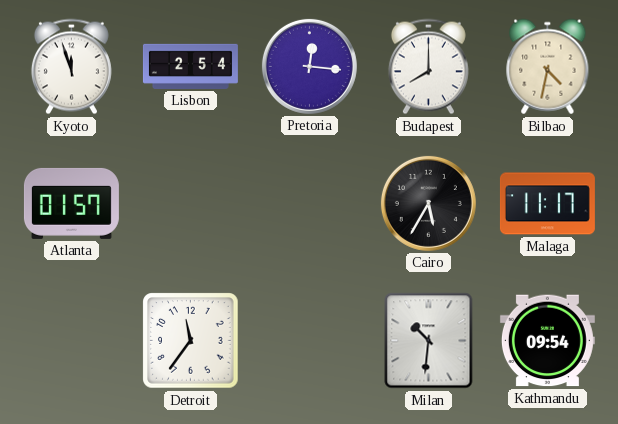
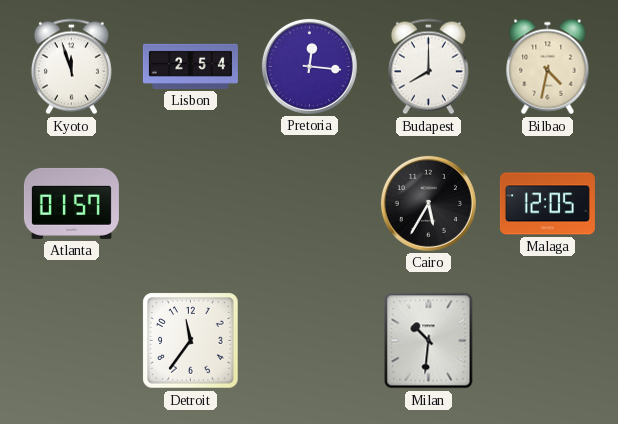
Malaga: 11:17 -> 12:05 (547, 204)
Kathmandu: 09:54 -> none (547, 341)
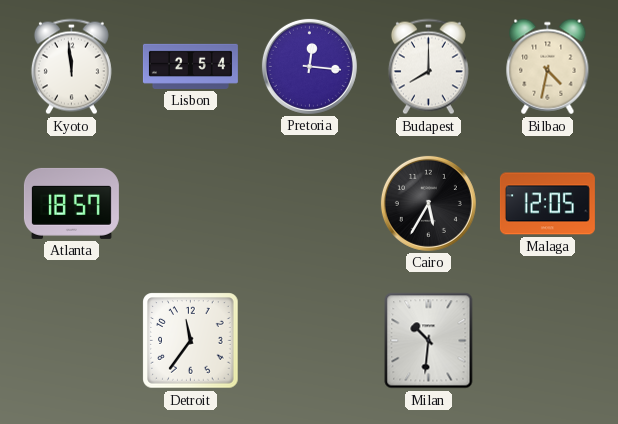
Kyoto: 11:57 -> 11:59 (71, 67)
Atlanta: 01:57 -> 18:57 (71, 203)
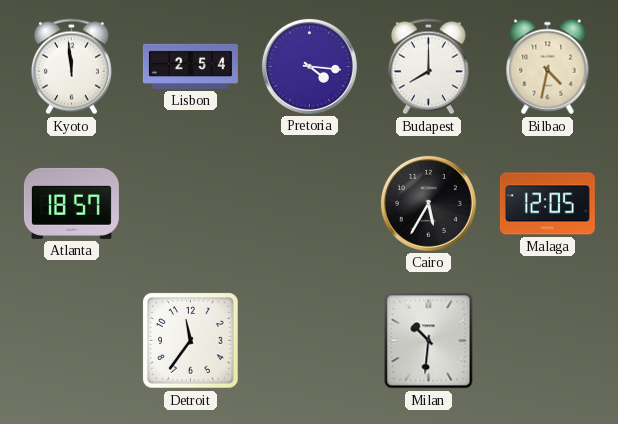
Pretoria: 12:16 -> 4:16 (309, 66)
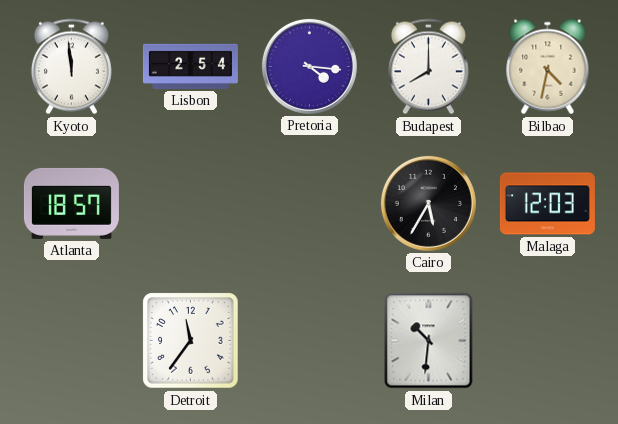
Malaga: 12:05 -> 12:03 (547, 204)
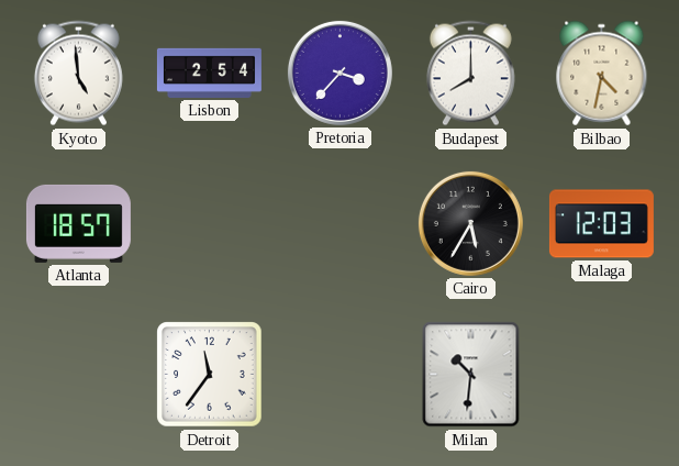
Kyoto: 11:59 -> 4:59 (78, 74)
Pretoria: 4:16 -> 3:37 (340, 73)
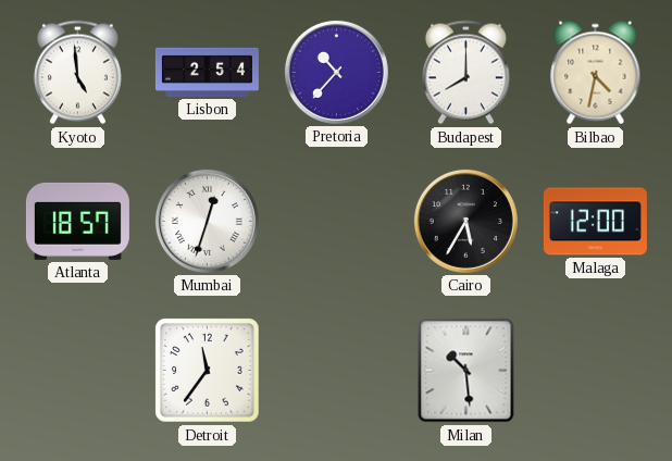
Pretoria: 3:37 -> 10:37 (336, 72)
Mumbai: none -> 12:33 (207, 221)
Malaga: 12:03 -> 12:00 (595, 222)
Milan: 10:31 -> 10:29 (466, 371)
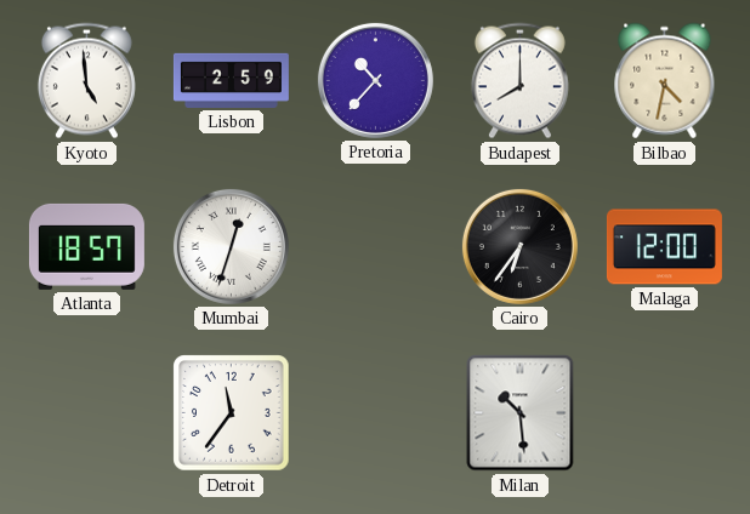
Lisbon: 2:54 -> 2:59 (231, 80)
Cairo: 5:35 -> 6:36 (519, 246)
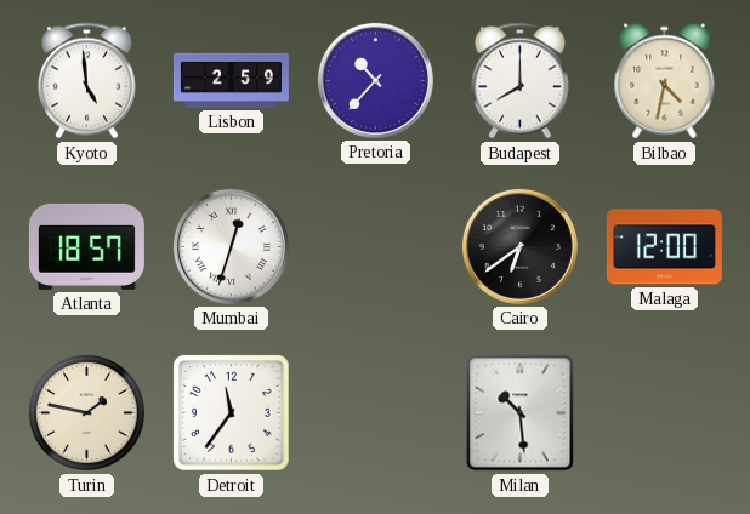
Cairo: 6:36 -> 6:39 (519, 246)
Turin: none -> 1:47 (86, 412)
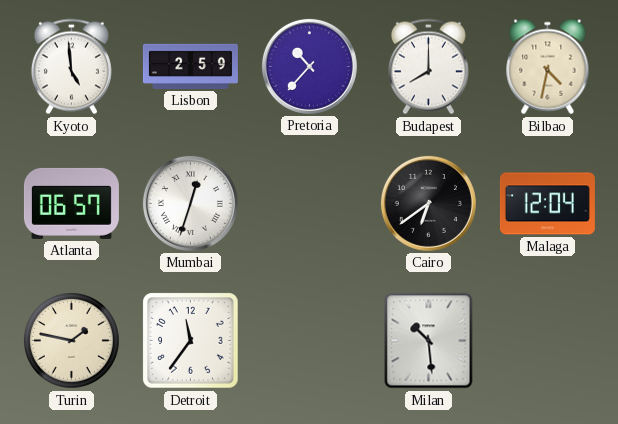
Atlanta: 18:57 -> 06:57 (71, 203)
Malaga: 12:00 -> 12:04 (547, 204)
